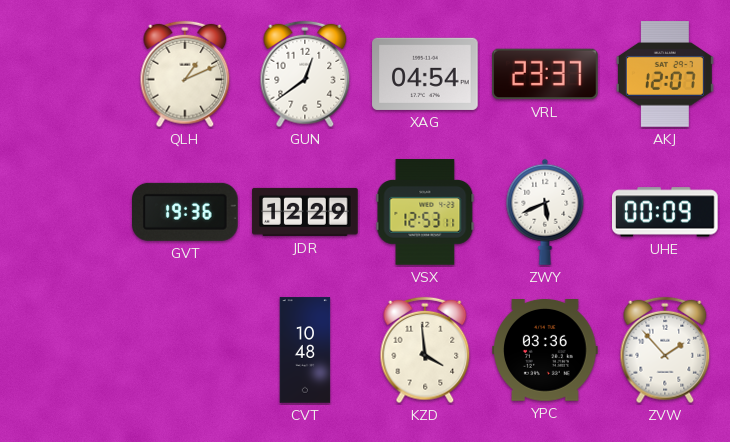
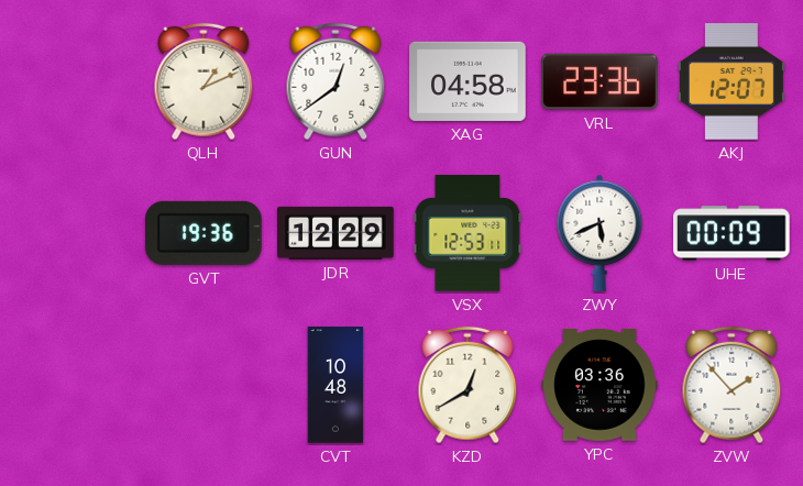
XAG: 04:54 -> 04:58 (468, 81)
VRL: 23:37 -> 23:36 (599, 81)
KZD: 3:59 -> 12:40 (468, 385)
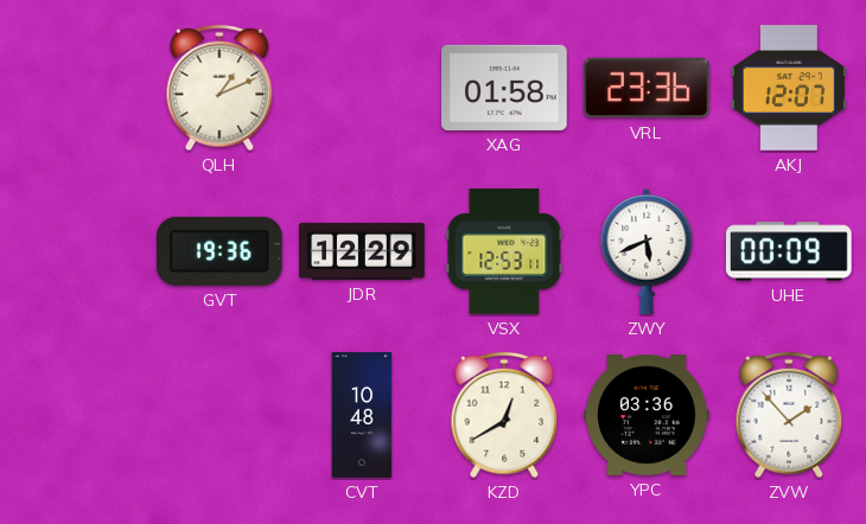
GUN: 12:39 -> none (335, 81)
XAG: 04:58 -> 01:58 (504, 88)
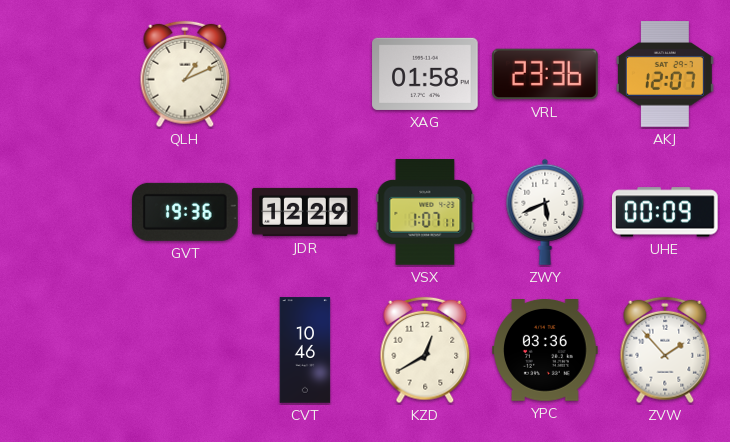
VSX: 12:53 -> 1:07 (425, 212)
CVT: 10:48 -> 10:46 (305, 350)
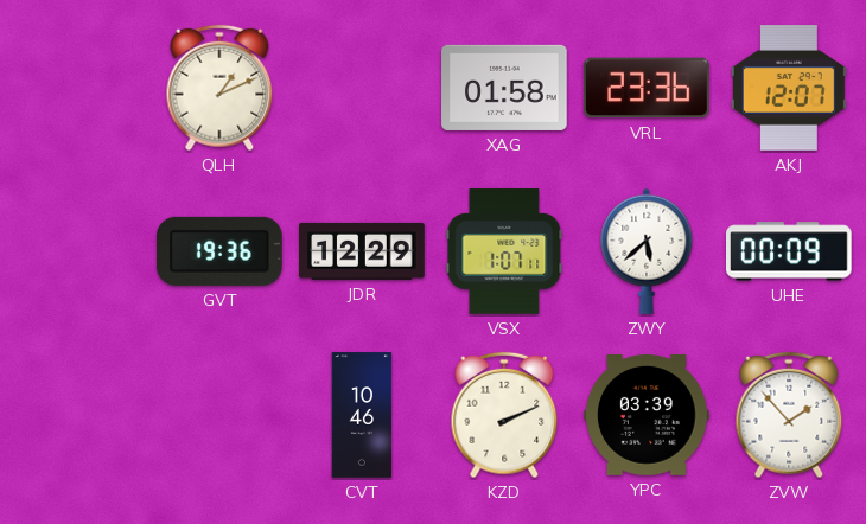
ZWY: 5:41 -> 5:38 (647, 251)
KZD: 12:40 -> 2:11 (504, 415)
YPC: 03:36 -> 03:39 (647, 416)
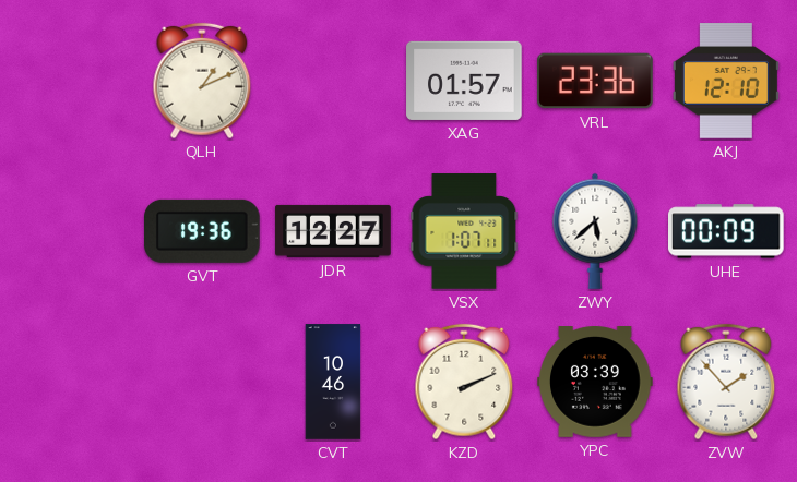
XAG: 01:58 -> 01:57 (464, 81)
AKJ: 12:07 -> 12:10 (726, 81)
JDR: 12:29 -> 12:27 (333, 231)
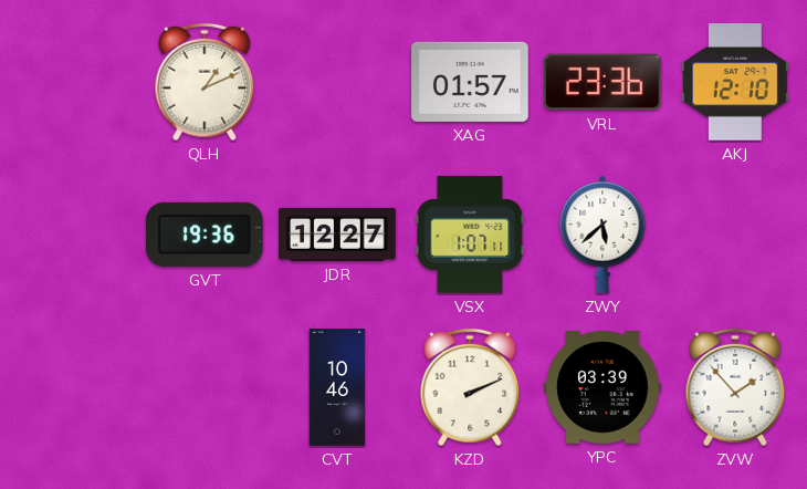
UHE: 00:09 -> none (727, 231)
